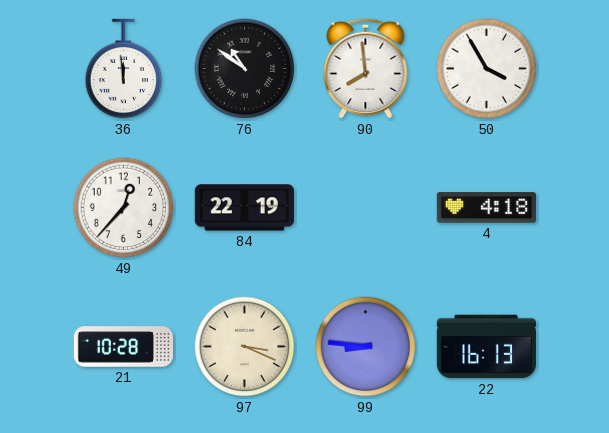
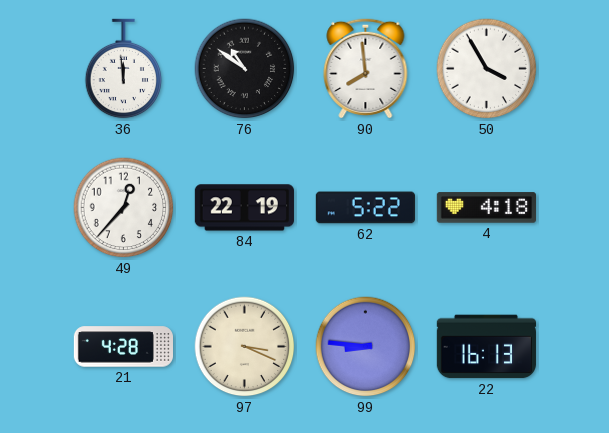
62: none -> 5:22 (365, 208)
21: 10:28 -> 4:28 (123, 347)
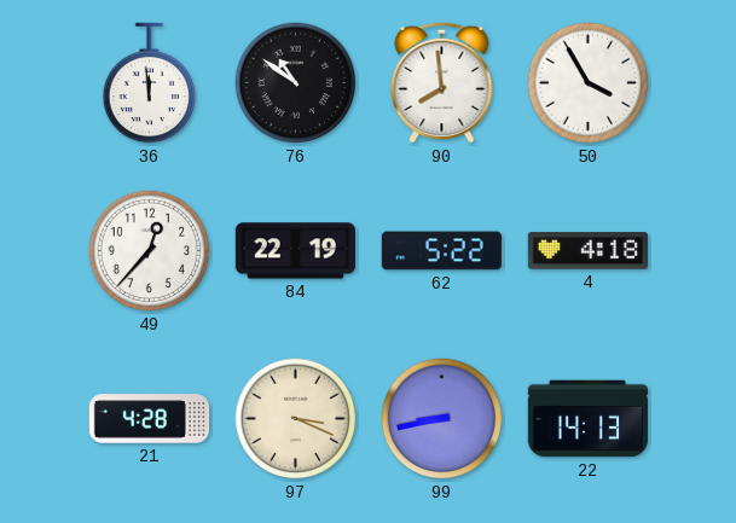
99: 8:46 -> 8:43 (442, 419)
22: 16:13 -> 14:13 (587, 419)
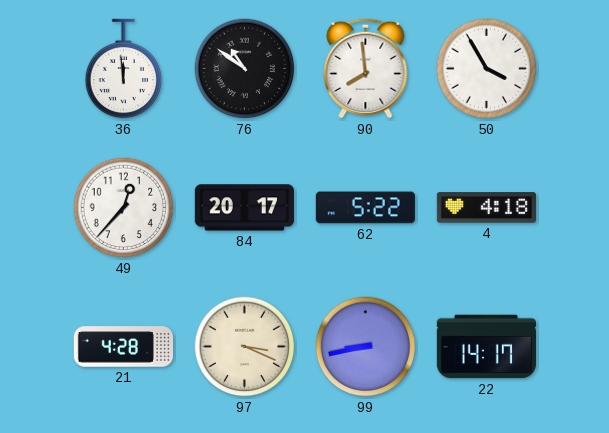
84: 22:19 -> 20:17 (244, 208)
22: 14:13 -> 14:17 (486, 347)
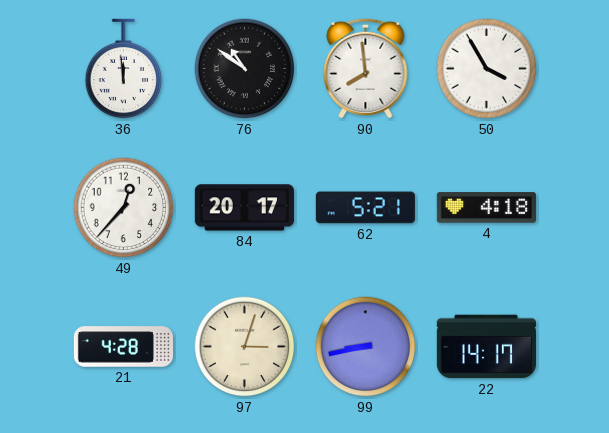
62: 5:22 -> 5:21 (365, 208)
97: 3:19 -> 3:03 (245, 347)
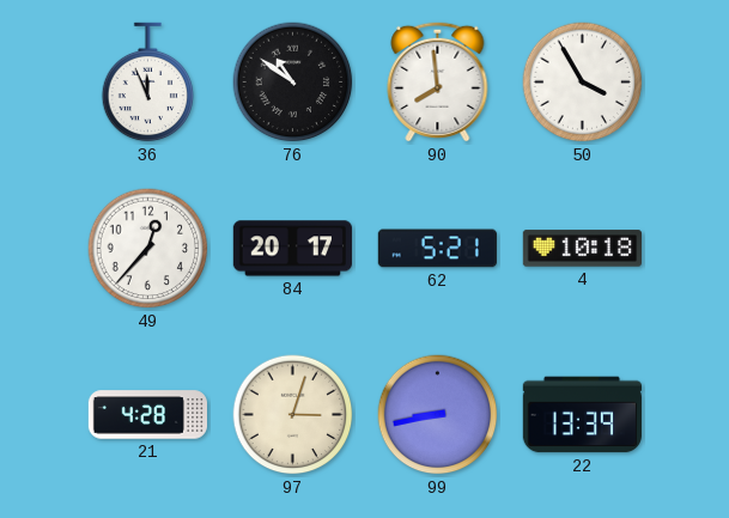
36: 11:59 -> 11:56 (148, 83)
4: 4:18 -> 10:18 (582, 249)
22: 14:17 -> 13:39 (582, 415)
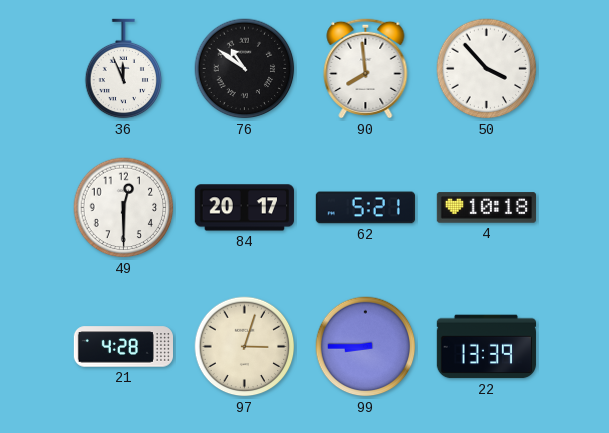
50: 3:55 -> 3:53 (487, 69)
49: 12:37 -> 12:30 (124, 208)
99: 8:43 -> 8:45 (366, 347)
